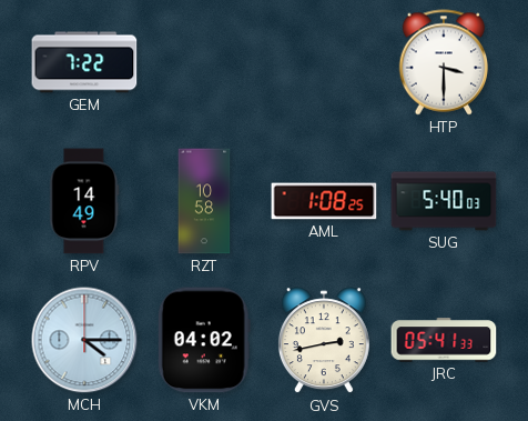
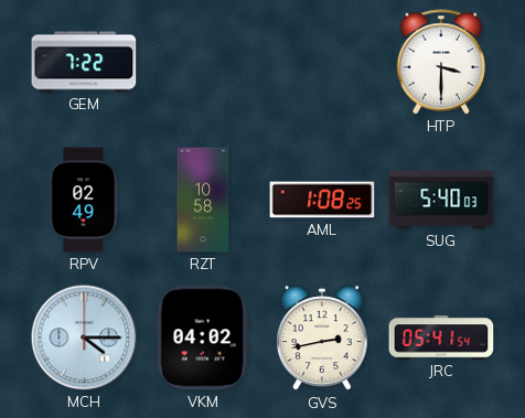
RPV: 14:49 -> 02:49 (84, 200)
JRC: 05:41:33 -> 05:41:54 (441, 337)
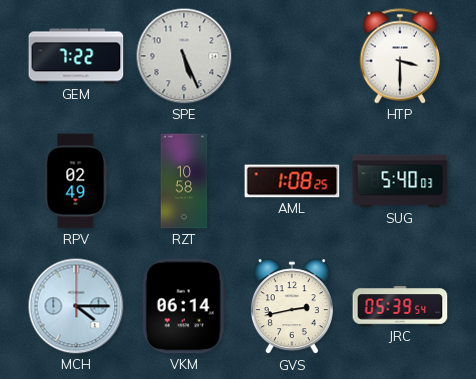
SPE: none -> 5:26 (184, 56)
VKM: 04:02 -> 06:14 (184, 306)
JRC: 05:41 -> 05:39 (400, 306)
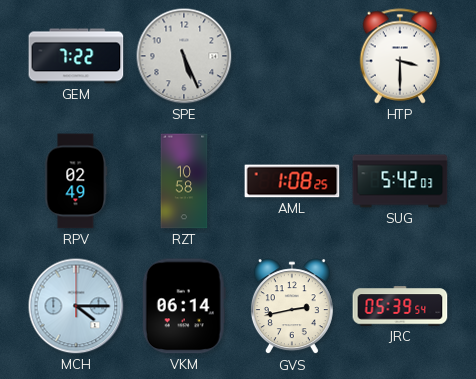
SUG: 5:40 -> 5:42 (400, 181)
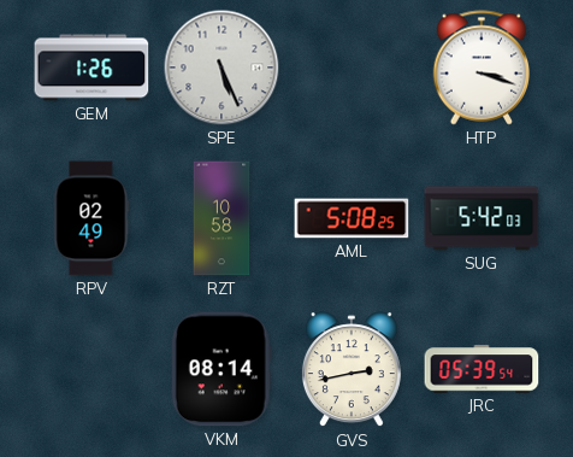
GEM: 7:22 -> 1:26 (91, 68)
HTP: 3:30 -> 3:18 (482, 68)
AML: 1:08 -> 5:08 (352, 218)
MCH: 4:15 -> none (76, 306)
VKM: 06:14 -> 08:14 (221, 369)
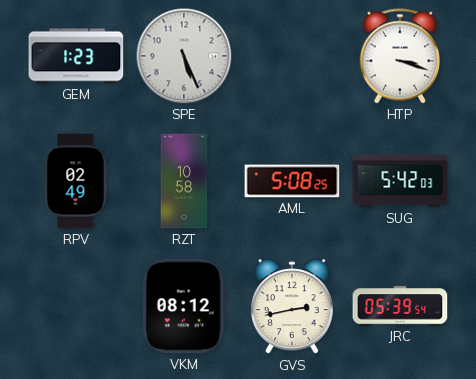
GEM: 1:26 -> 1:23 (76, 56)
VKM: 08:14 -> 08:12 (184, 306)
